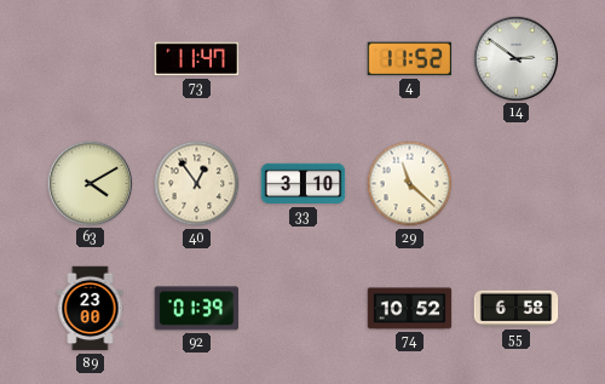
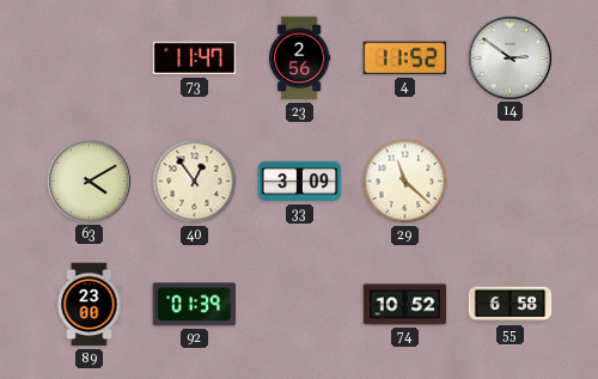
23: none -> 2:56 (300, 59)
33: 3:10 -> 3:09 (300, 182)
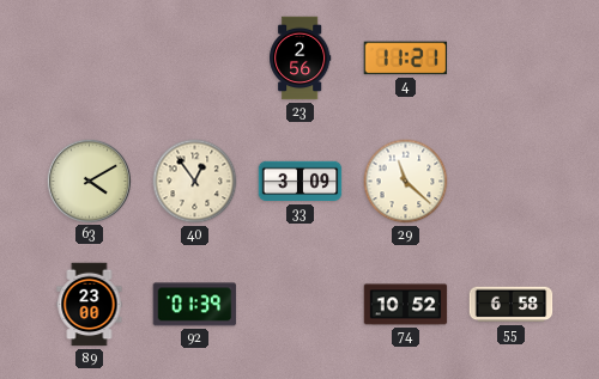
73: 11:47 -> none (195, 59)
4: 11:52 -> 11:21 (406, 59)
14: 2:51 -> none (509, 57)
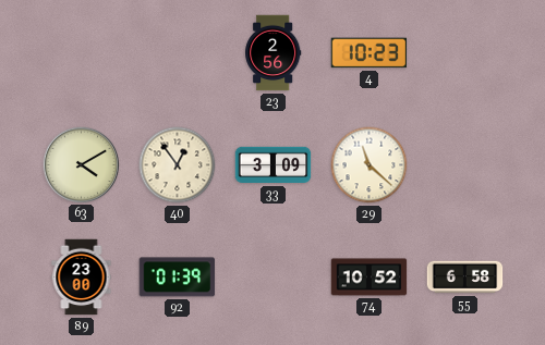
4: 11:21 -> 10:23 (370, 53)
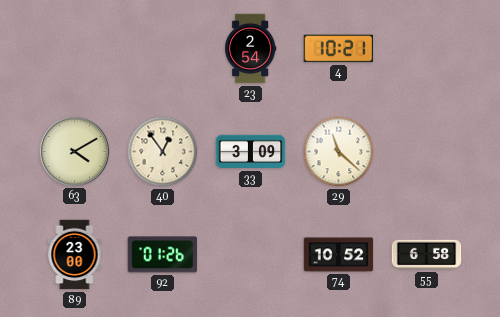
23: 2:56 -> 2:54 (251, 49)
4: 10:23 -> 10:21 (339, 49)
92: 01:39 -> 01:26 (163, 255)
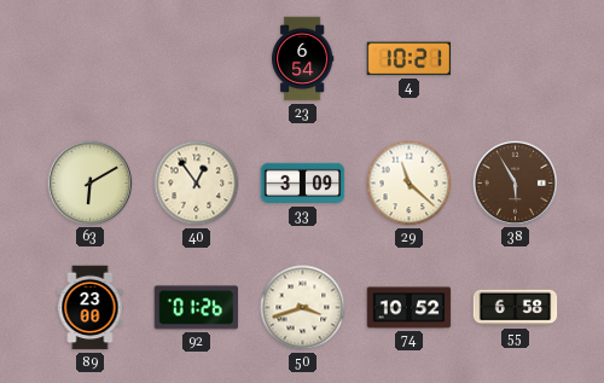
23: 2:54 -> 6:54 (303, 59)
63: 4:10 -> 6:10 (89, 182)
38: none -> 5:55 (515, 182)
50: none -> 3:42 (303, 308)
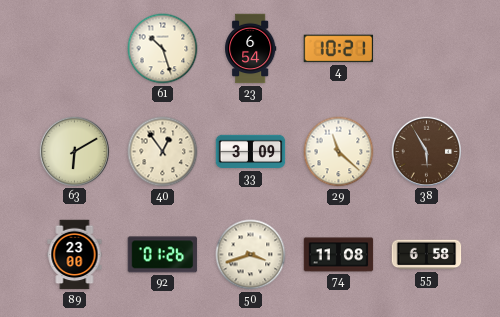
61: none -> 10:27 (163, 49)
74: 10:52 -> 11:08 (339, 255)
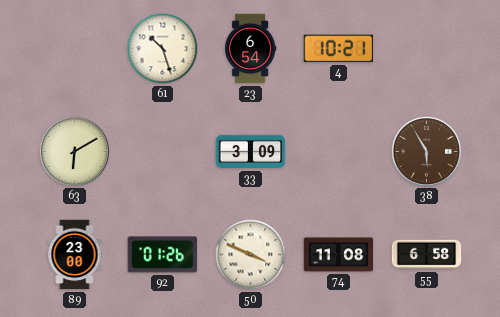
40: 12:54 -> none (163, 152)
29: 11:22 -> none (339, 152)
50: 3:42 -> 3:49 (251, 255)
